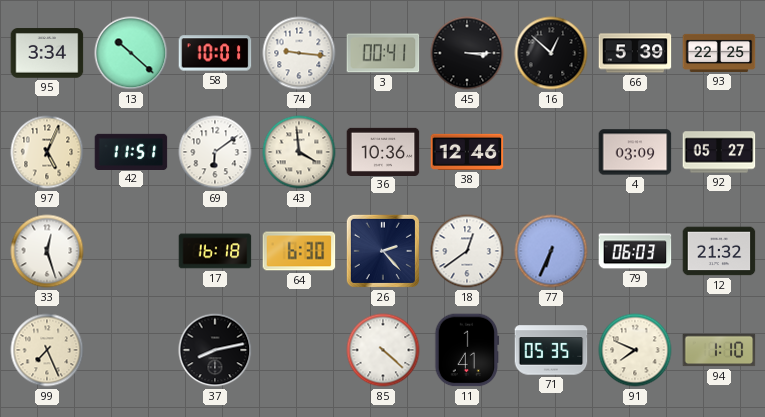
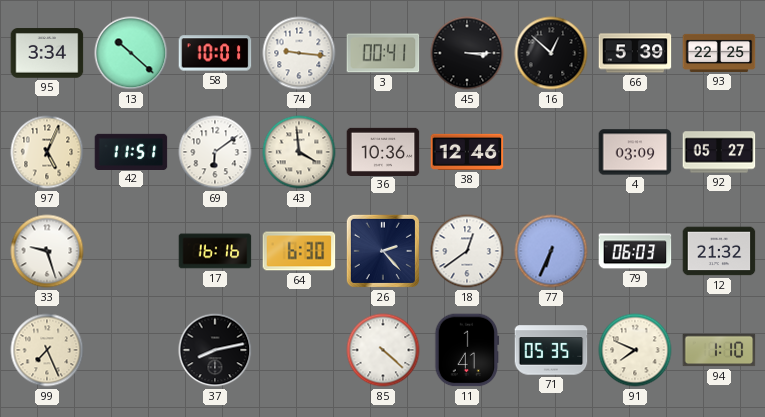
33: 12:27 -> 9:27 (47, 251)
17: 16:18 -> 16:16 (215, 251)
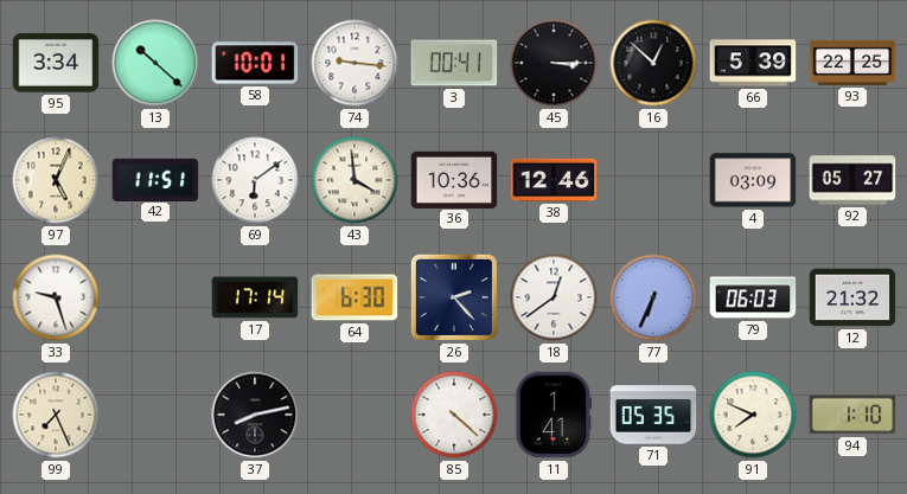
17: 16:16 -> 17:14 (255, 297)
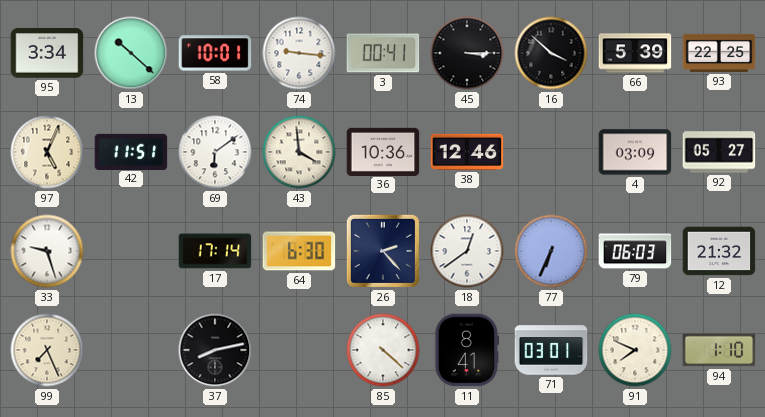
16: 12:52 -> 3:52 (551, 53)
11: 1:41 -> 8:41 (467, 350)
71: 05:35 -> 03:01 (551, 350)
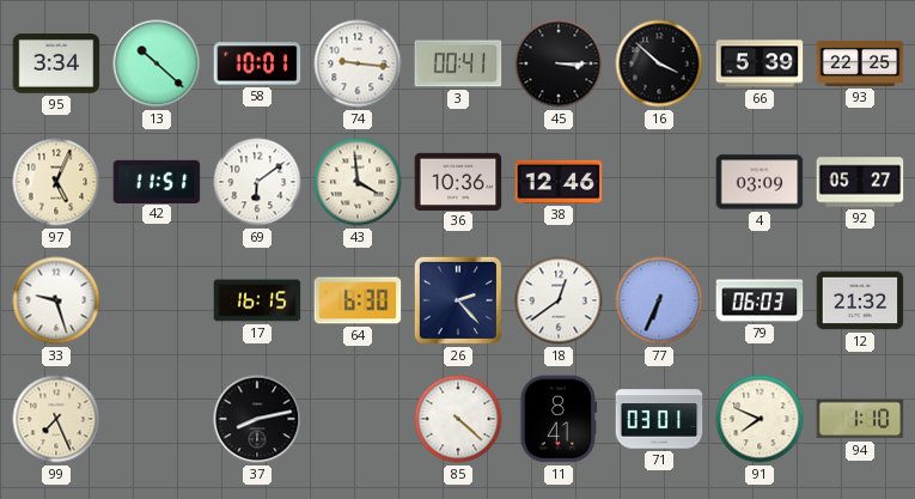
17: 17:14 -> 16:15 (257, 300)
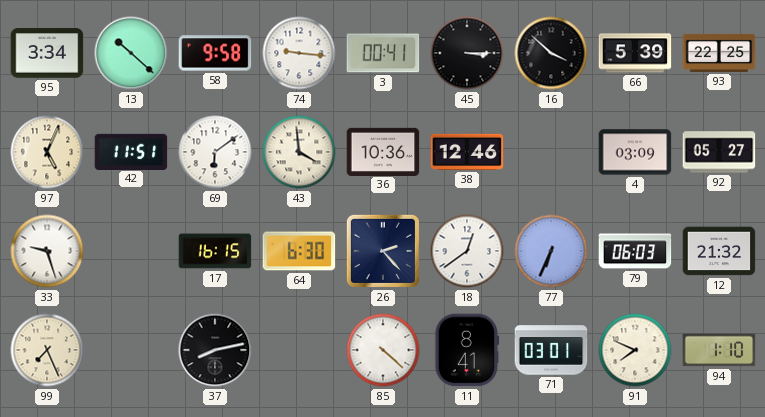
58: 10:01 -> 9:58 (215, 53)
